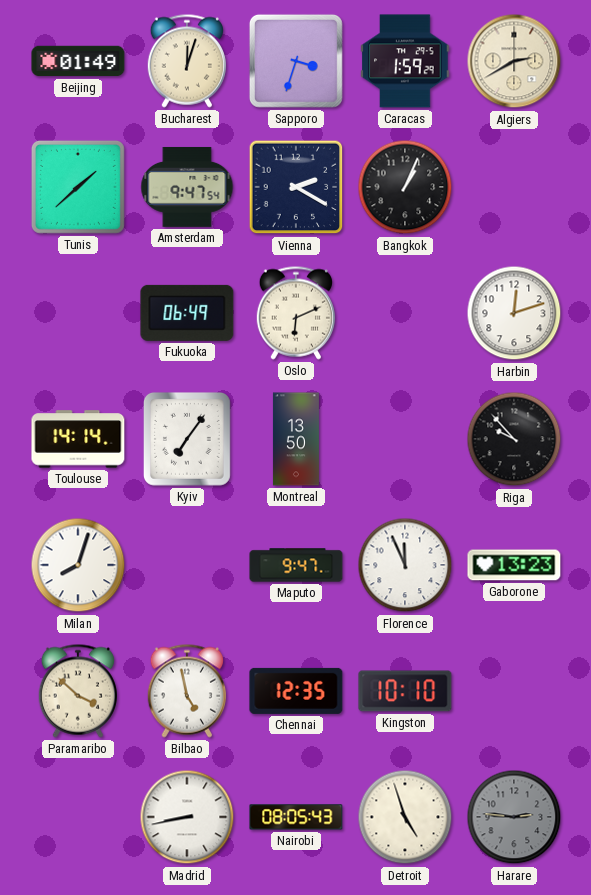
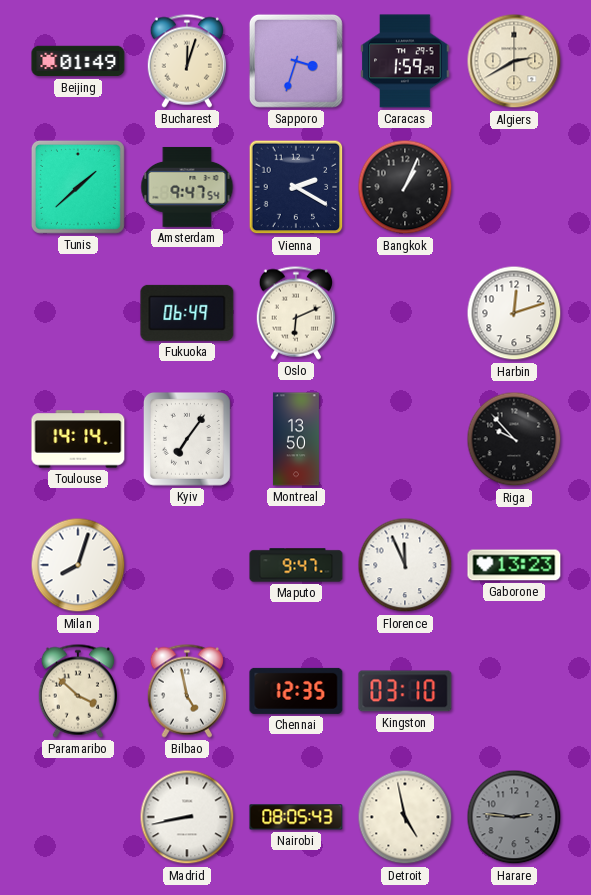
Kingston: 10:10 -> 03:10 (405, 691)
Detroit: 4:57 -> 4:58 (405, 817)
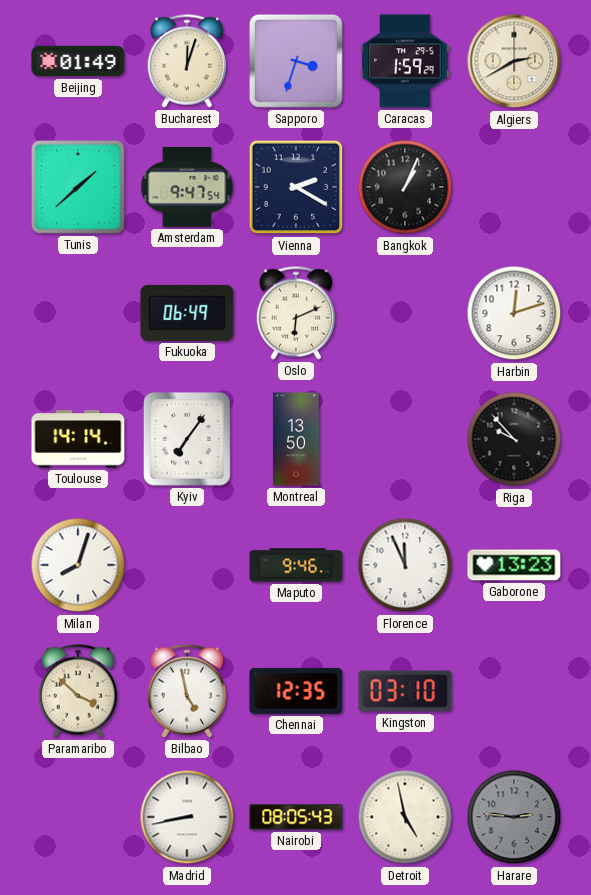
Maputo: 9:47 -> 9:46 (296, 565)
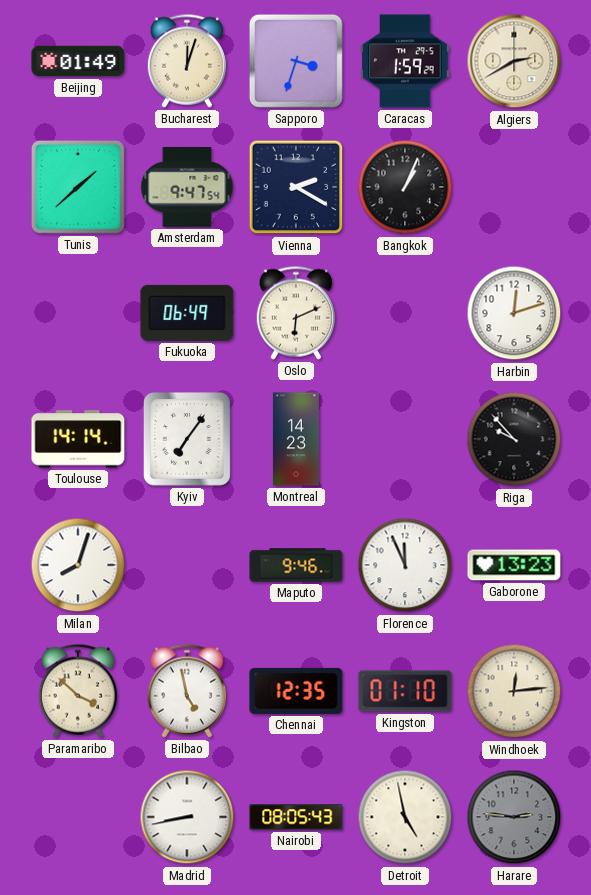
Montreal: 13:50 -> 14:23 (296, 439)
Kingston: 03:10 -> 01:10 (405, 691)
Windhoek: none -> 12:14 (514, 691)
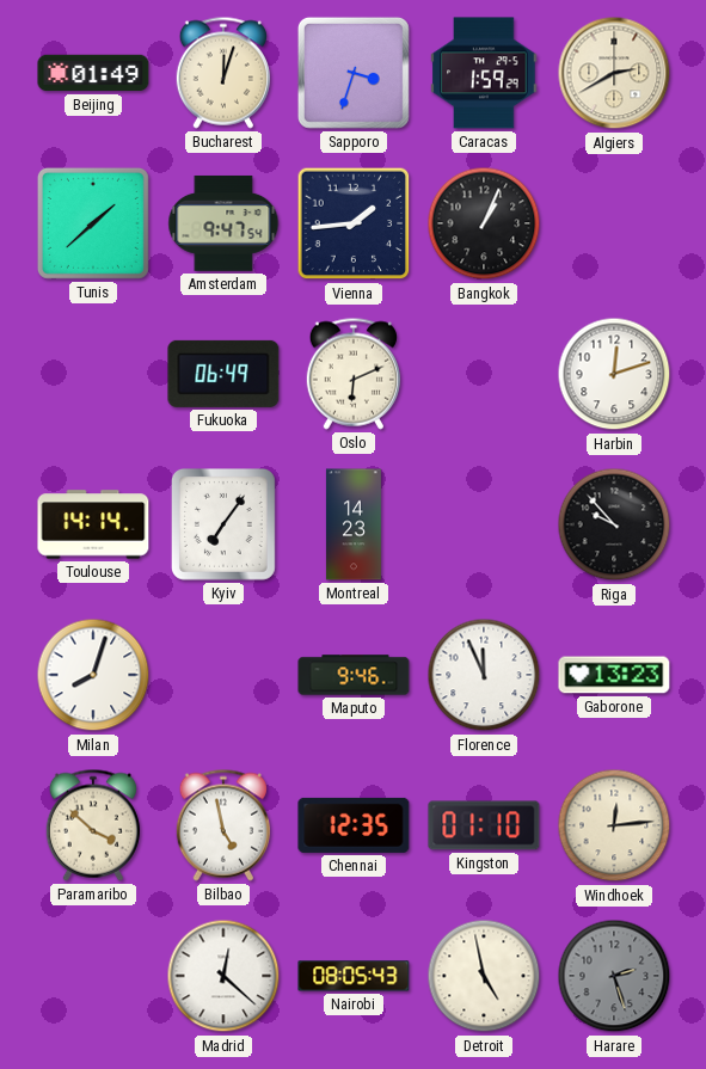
Vienna: 2:20 -> 1:44 (354, 223)
Madrid: 8:43 -> 12:22 (223, 976)
Harare: 2:46 -> 2:27 (614, 976)
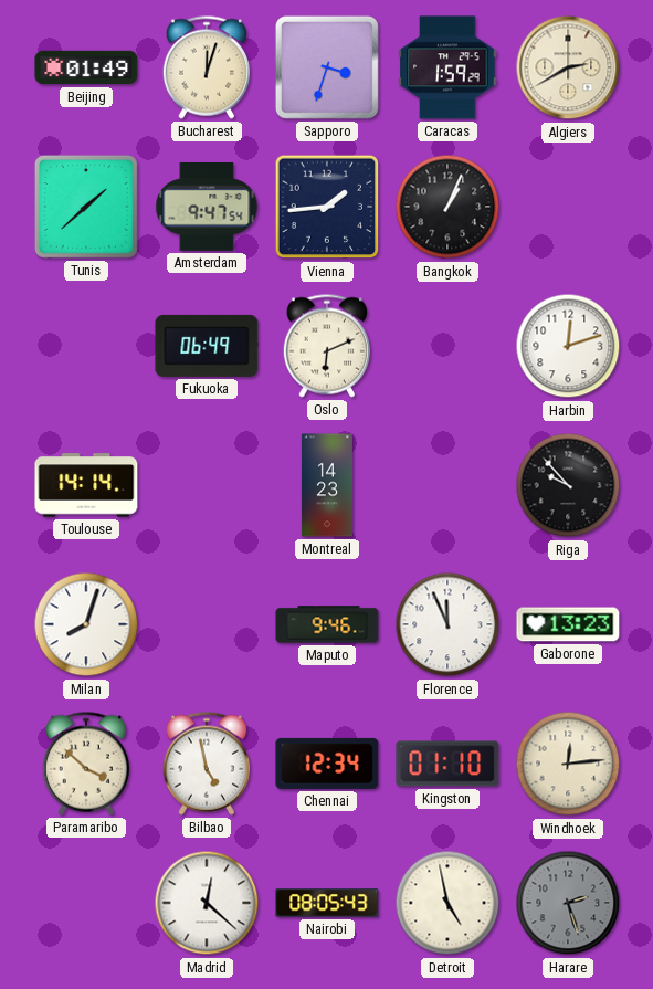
Kyiv: 7:06 -> none (223, 526)
Chennai: 12:35 -> 12:34 (327, 764)
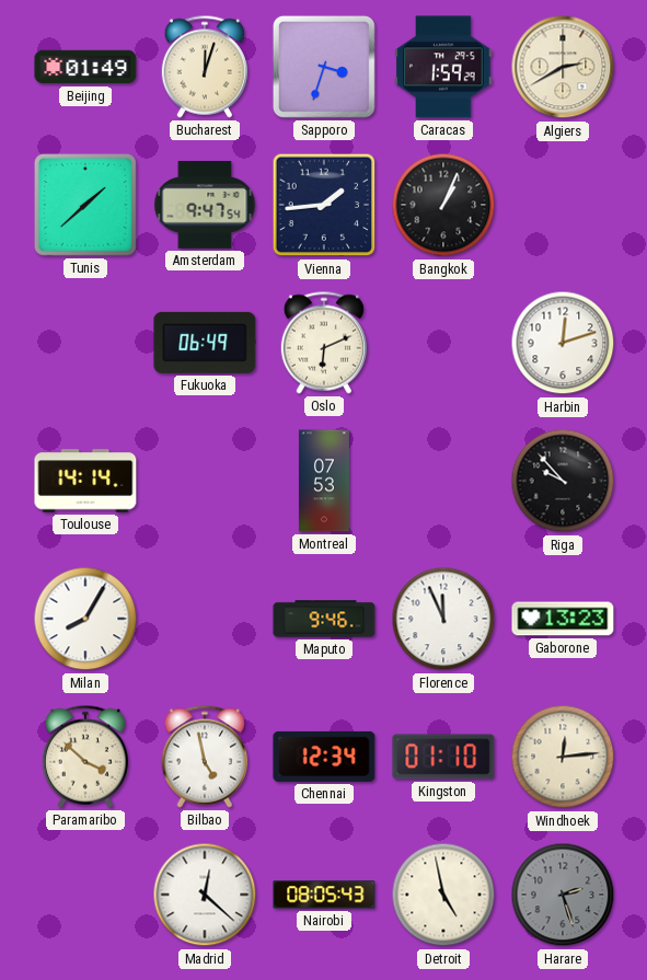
Montreal: 14:23 -> 07:53 (324, 481)
Milan: 8:03 -> 8:05 (85, 619)
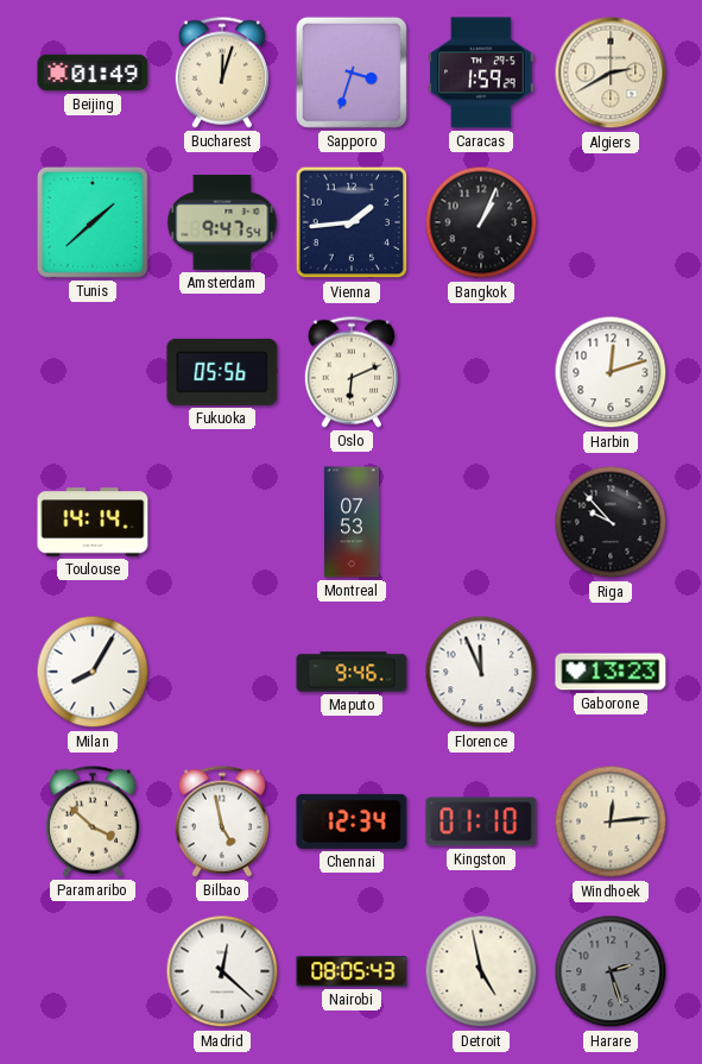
Fukuoka: 06:49 -> 05:56 (222, 372)
